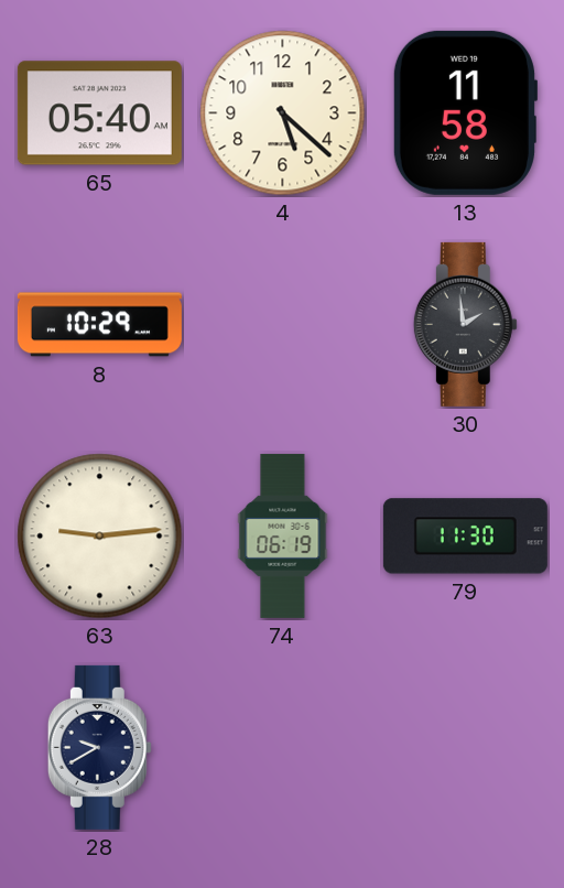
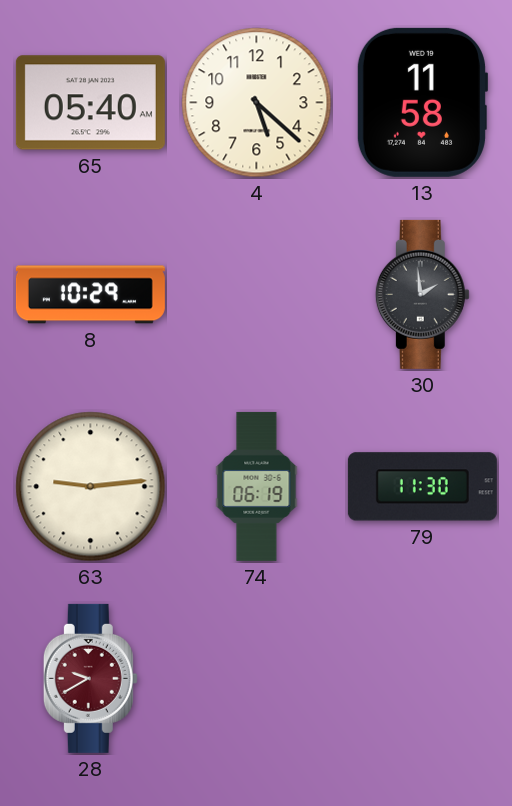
28 dial: navy -> burgundy (90, 678)
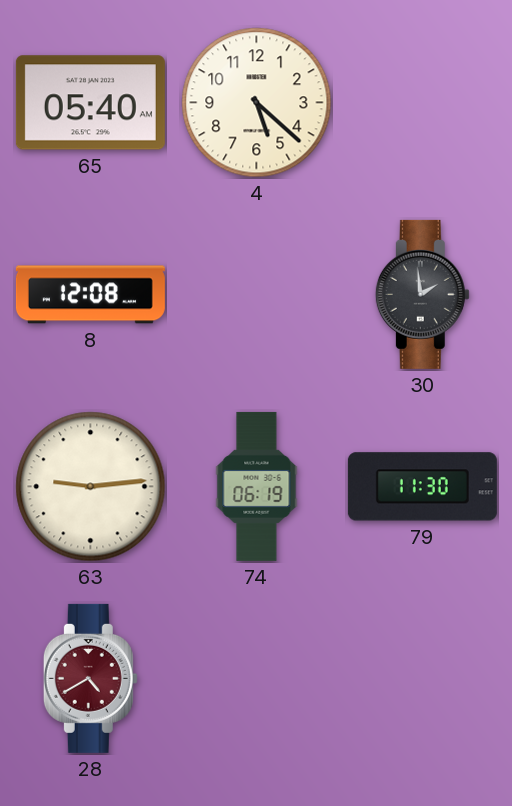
13: 11:58 -> none (421, 102)
8: 10:29 -> 12:08 (90, 295)
28: 9:40 -> 4:40 (90, 678)
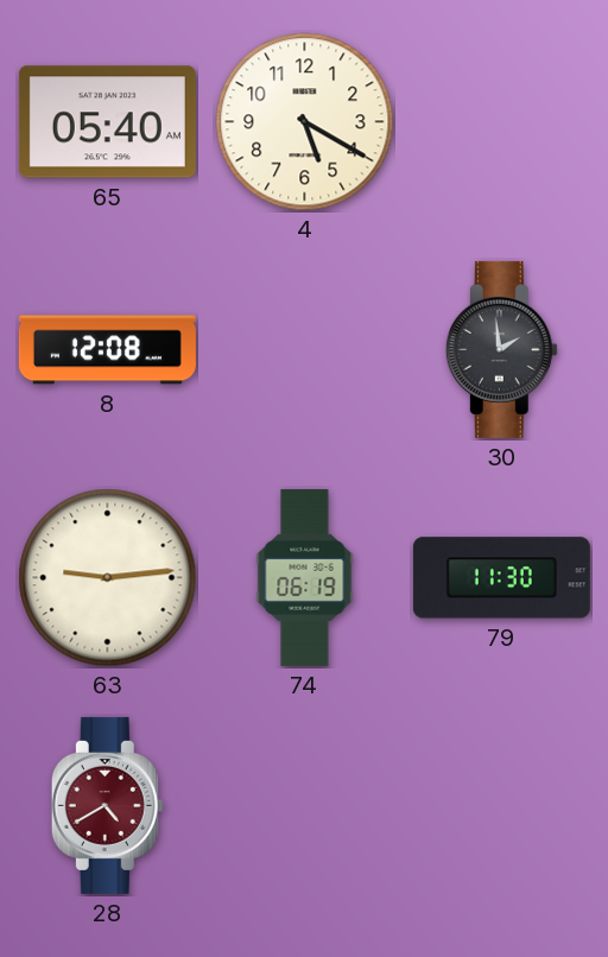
4: 5:22 -> 5:20 (305, 122)
